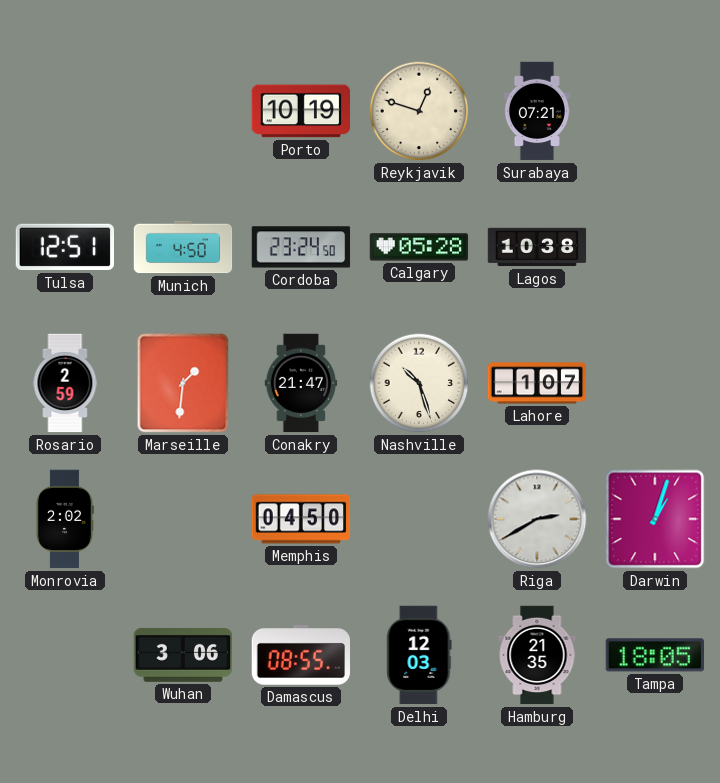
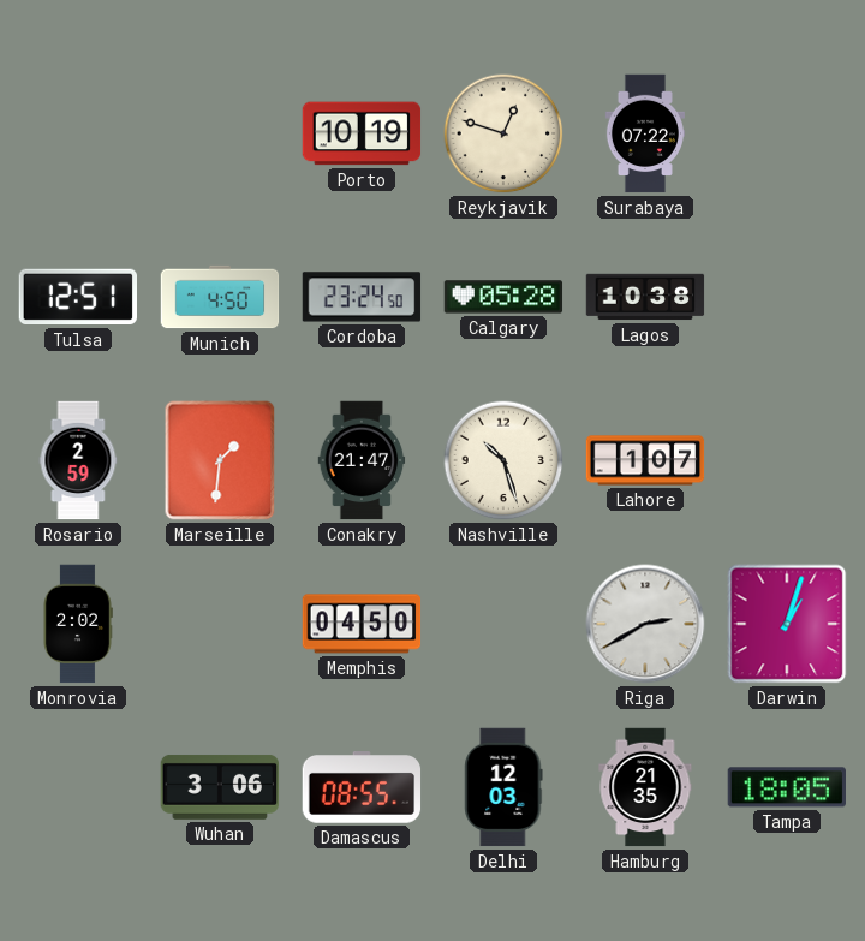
Surabaya: 07:21 -> 07:22 (645, 133)
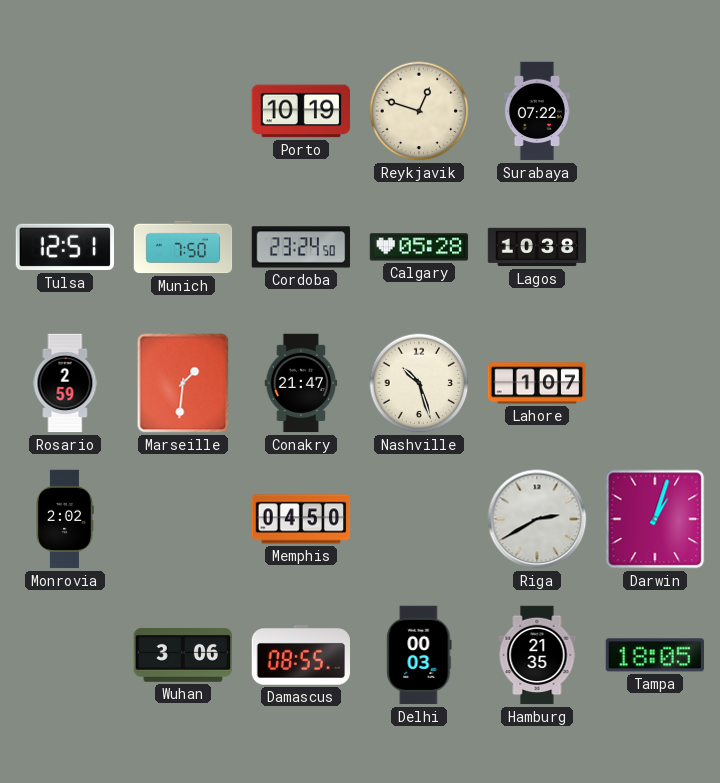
Munich: 4:50 -> 7:50 (183, 247)
Delhi: 12:03 -> 00:03 (419, 655)
